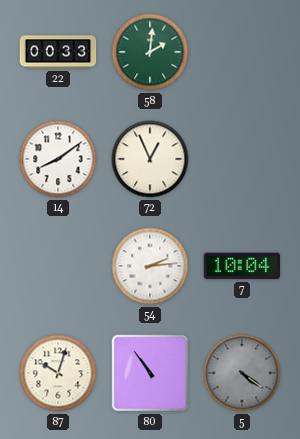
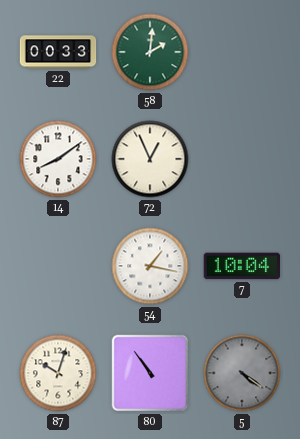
54: 2:14 -> 1:17 (150, 266)
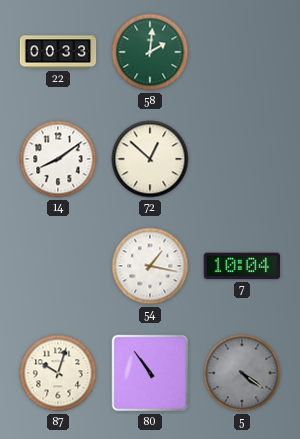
72: 12:56 -> 12:52 (150, 159)
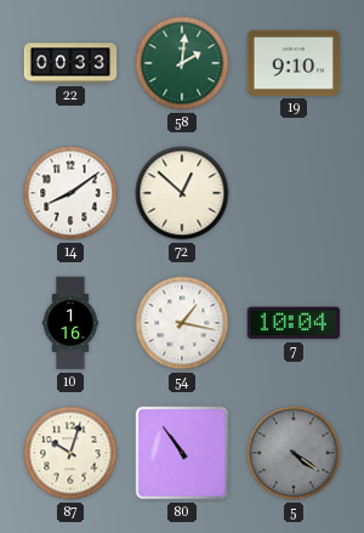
19: none -> 9:10 (294, 63)
10: none -> 1:16 (70, 323)
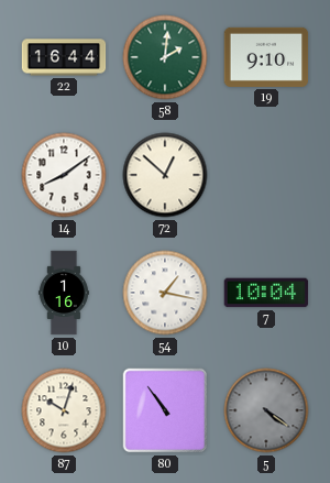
22: 00:33 -> 16:44 (64, 57)
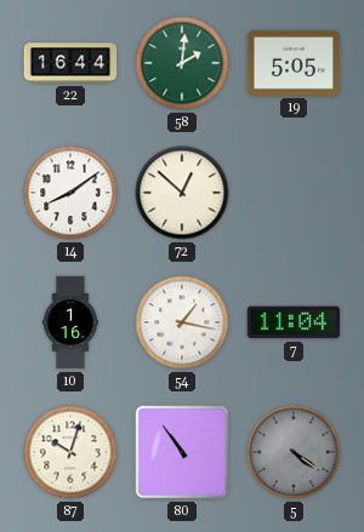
19: 9:10 -> 5:05 (294, 63)
7: 10:04 -> 11:04 (294, 322)
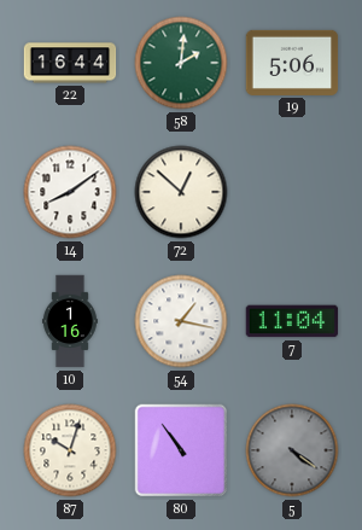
19: 5:05 -> 5:06 (292, 63)
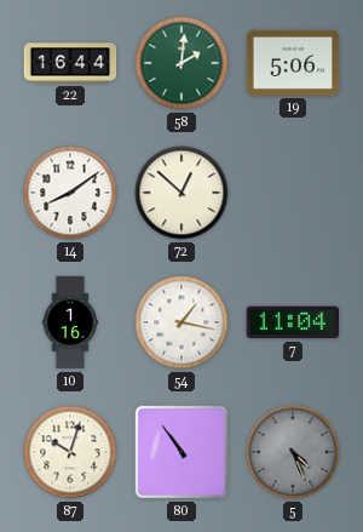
5: 4:21 -> 4:26 (293, 452)
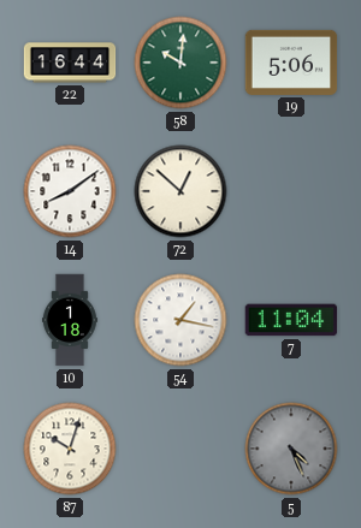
58: 2:01 -> 10:01 (180, 63)
10: 1:16 -> 1:18 (70, 320)
80: 10:54 -> none (181, 452)
